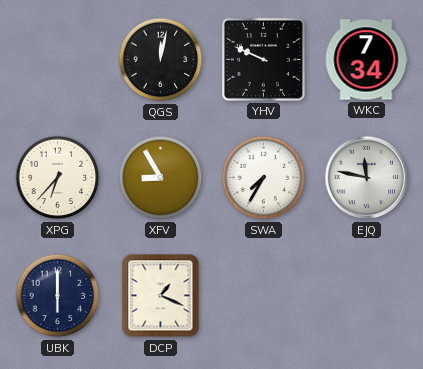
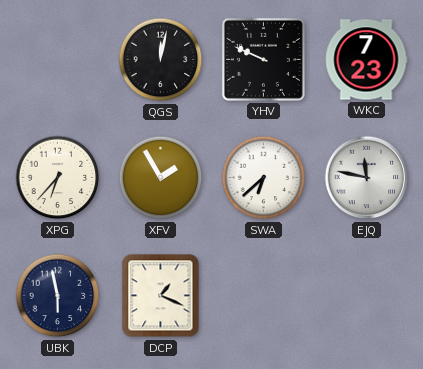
WKC: 7:34 -> 7:23 (366, 60)
XFV: 8:55 -> 1:55 (161, 178)
SWA: 7:35 -> 6:38 (264, 178)
UBK: 6:00 -> 5:58 (58, 296)
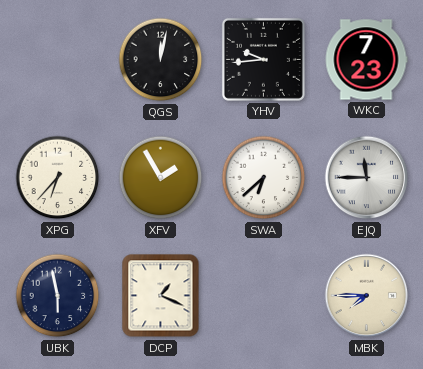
YHV: 9:49 -> 9:44 (263, 59)
EJQ: 11:47 -> 11:45 (367, 178)
MBK: none -> 7:45 (367, 296)
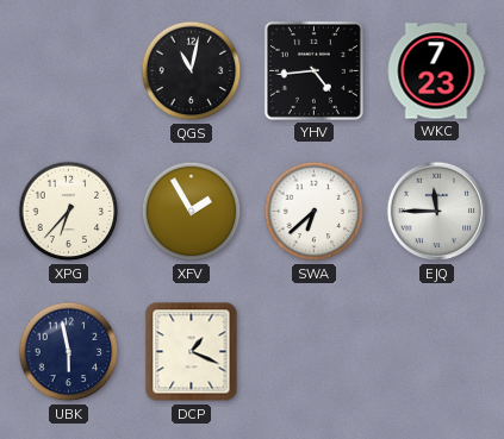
QGS: 12:02 -> 11:02 (192, 71)
YHV: 9:44 -> 4:44 (313, 70)
MBK: 7:45 -> none (367, 296)
